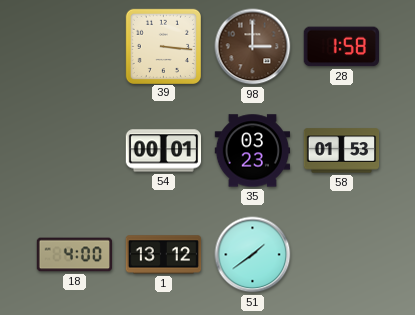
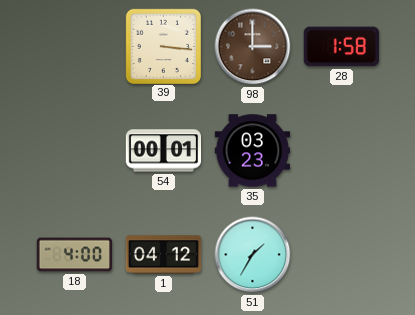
58: 01:53 -> none (342, 151)
1: 13:12 -> 04:12 (164, 255)
51: 1:39 -> 1:35 (253, 255)
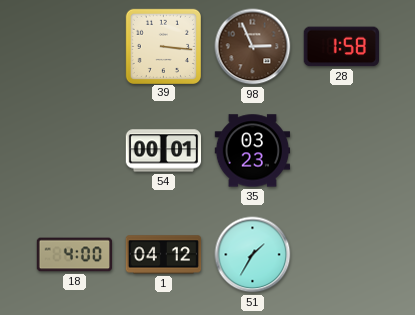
98: 3:00 -> 2:56 (253, 47)
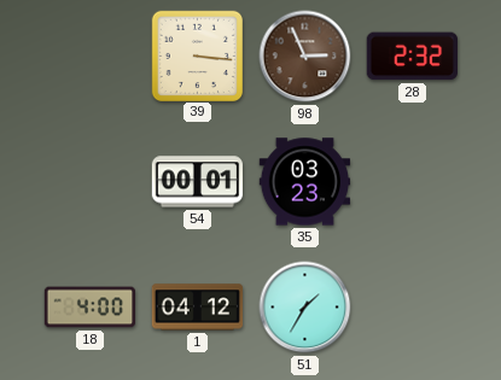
28: 1:58 -> 2:32 (412, 57)
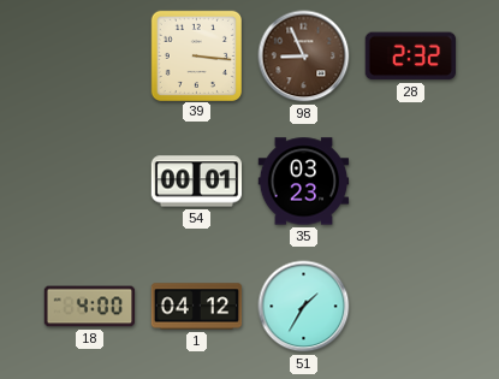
98: 2:56 -> 8:56 (304, 57)
